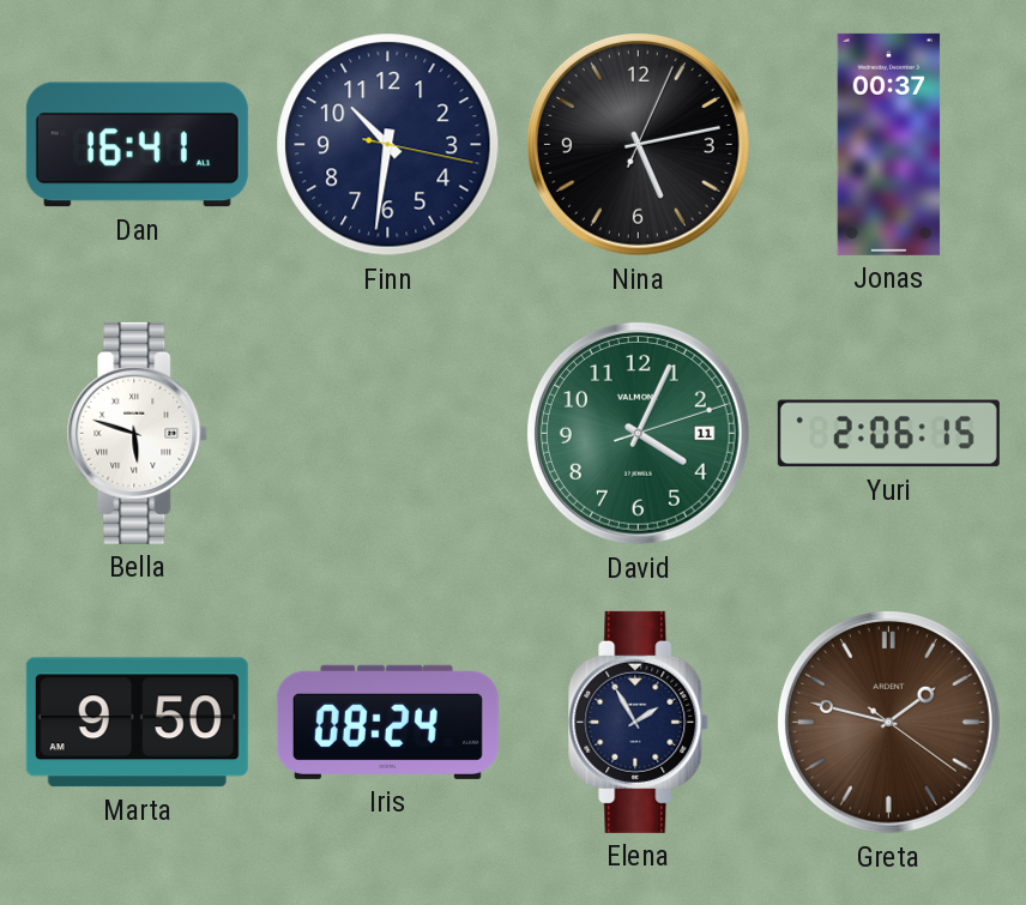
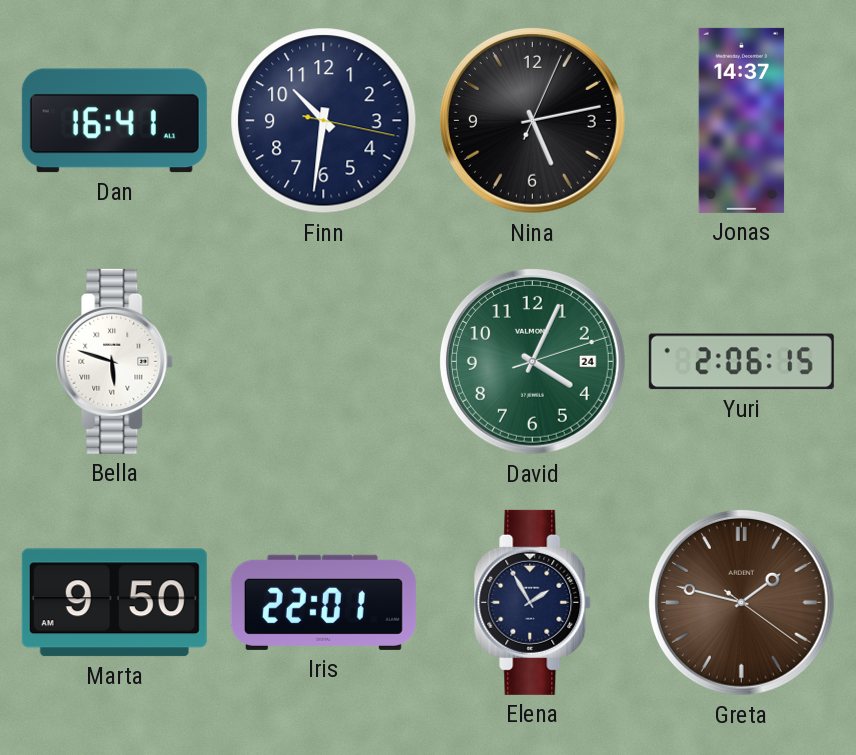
Jonas: 00:37 -> 14:37 (742, 120)
David date: 11 -> 24 (532, 361)
Iris: 08:24 -> 22:01 (323, 602)
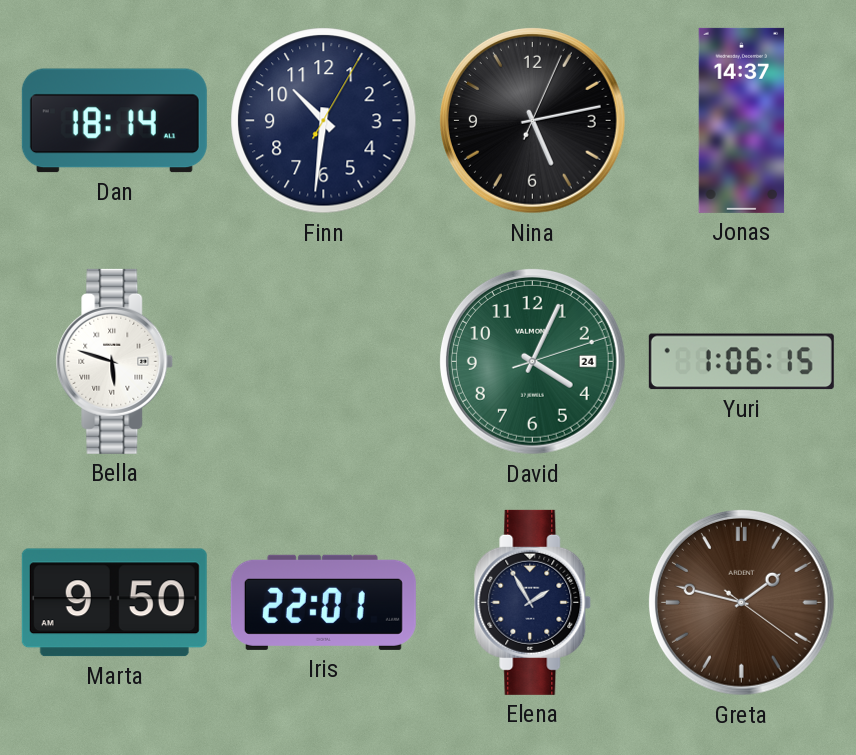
Dan: 16:41 -> 18:14 (114, 121)
Finn: 10:31:17 -> 10:31:05 (324, 121)
Yuri: 2:06 -> 1:06 (741, 362)
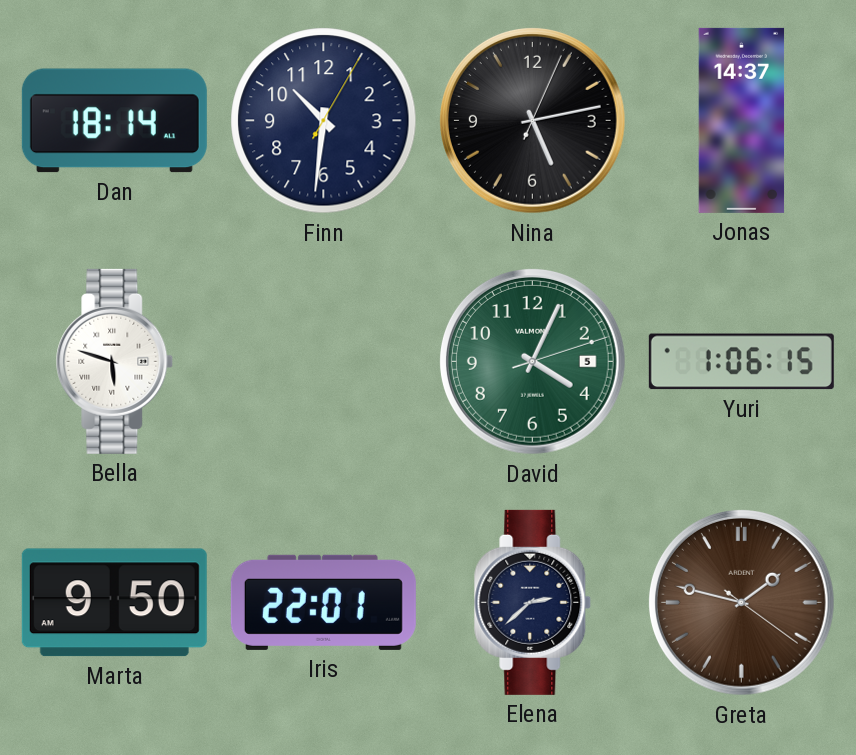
David date: 24 -> 5 (532, 361)
Elena: 1:55 -> 2:38 (533, 602)
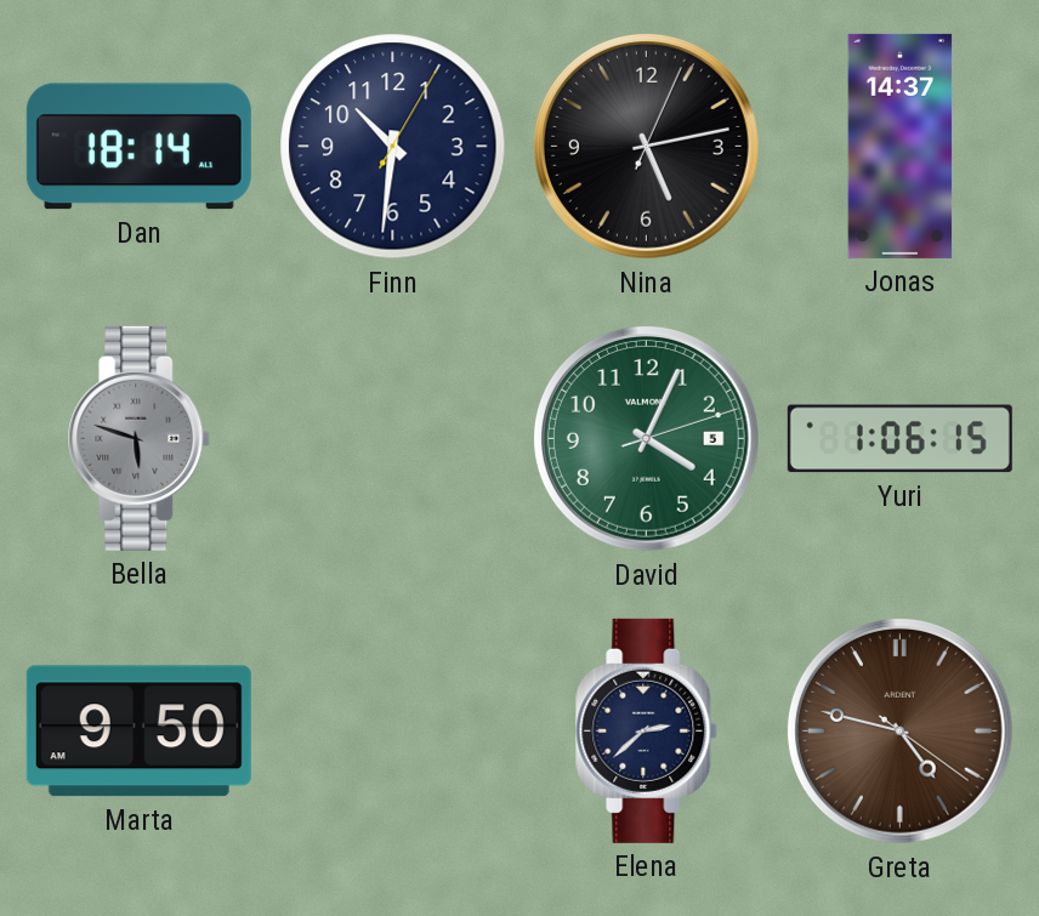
Bella dial: white -> grey (140, 438)
Iris: 22:01 -> none (323, 602)
Greta: 1:47 -> 4:47 (899, 730)
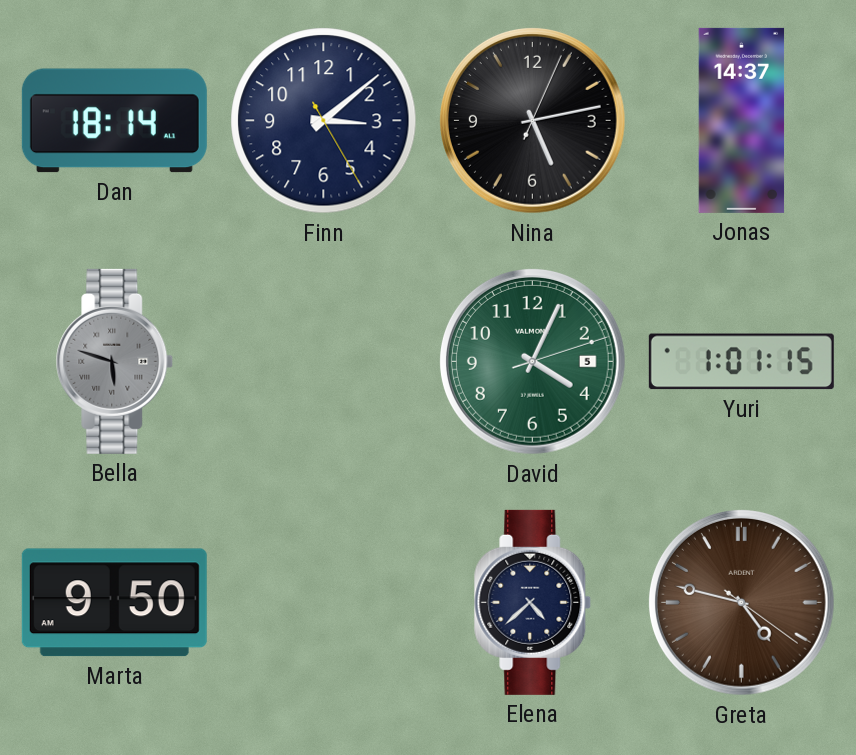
Finn: 10:31 -> 3:08 (324, 121)
Yuri: 1:06 -> 1:01 (741, 362)
Elena: 2:38 -> 4:38 (533, 602)
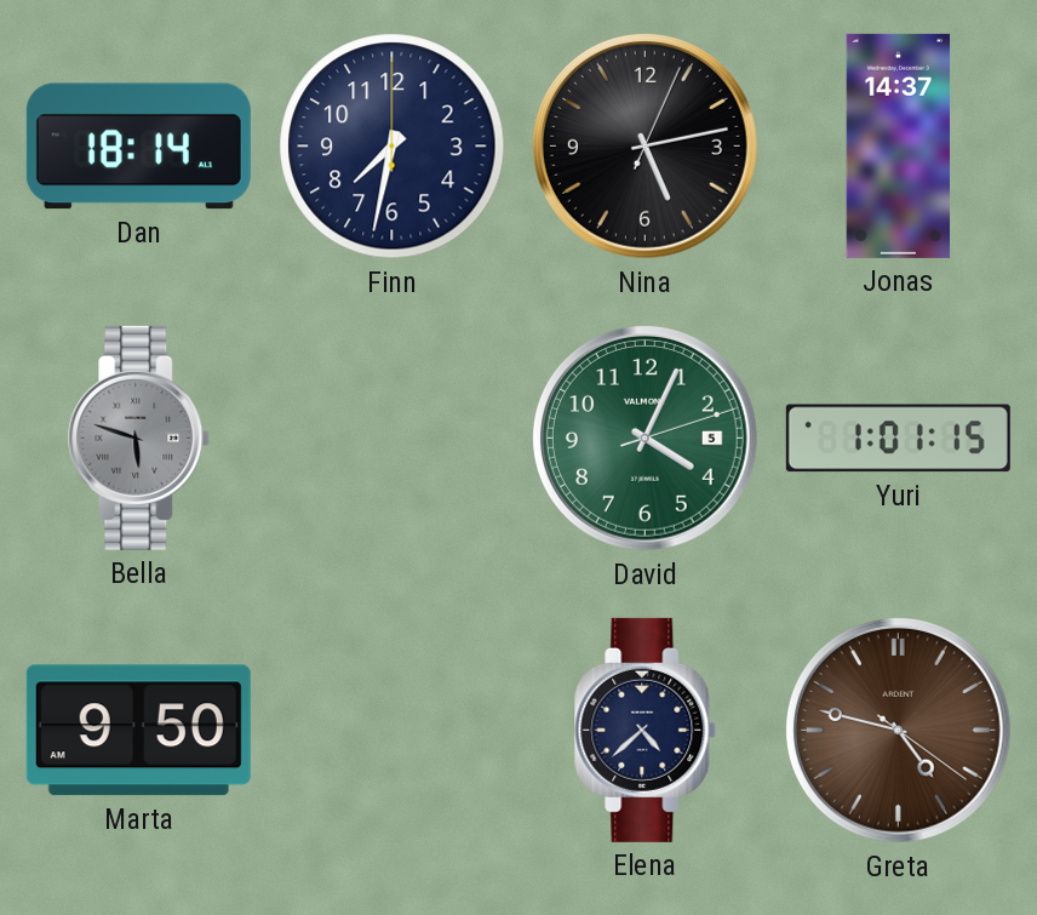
Finn: 3:08 -> 7:32 (393, 147)
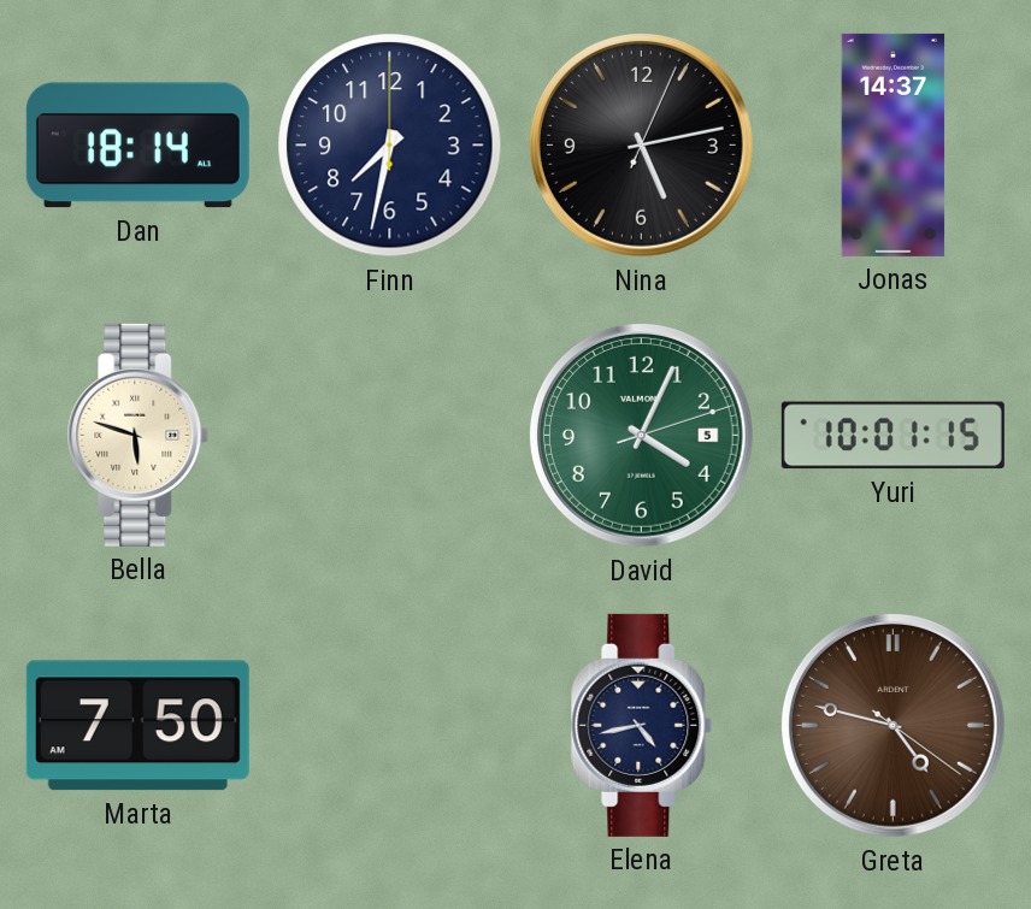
Bella dial: grey -> cream (139, 435)
Yuri: 1:01 -> 10:01 (892, 436)
Marta: 9:50 -> 7:50 (137, 726)
Elena: 4:38 -> 4:43 (642, 725)
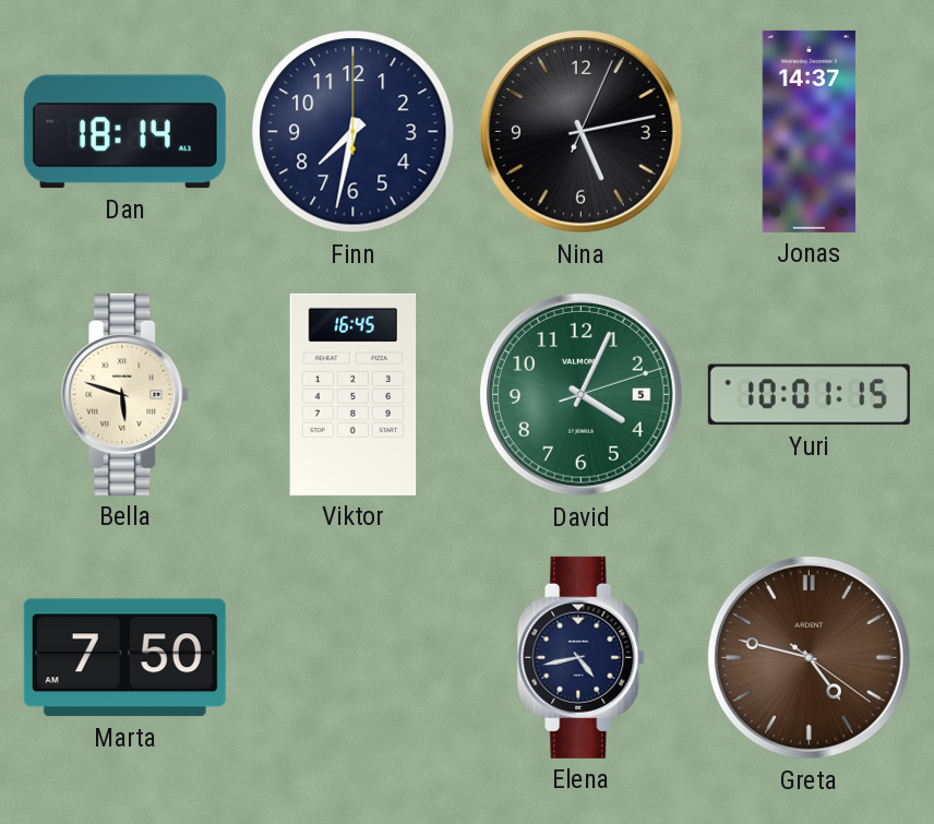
Viktor: none -> 16:45 (354, 394)
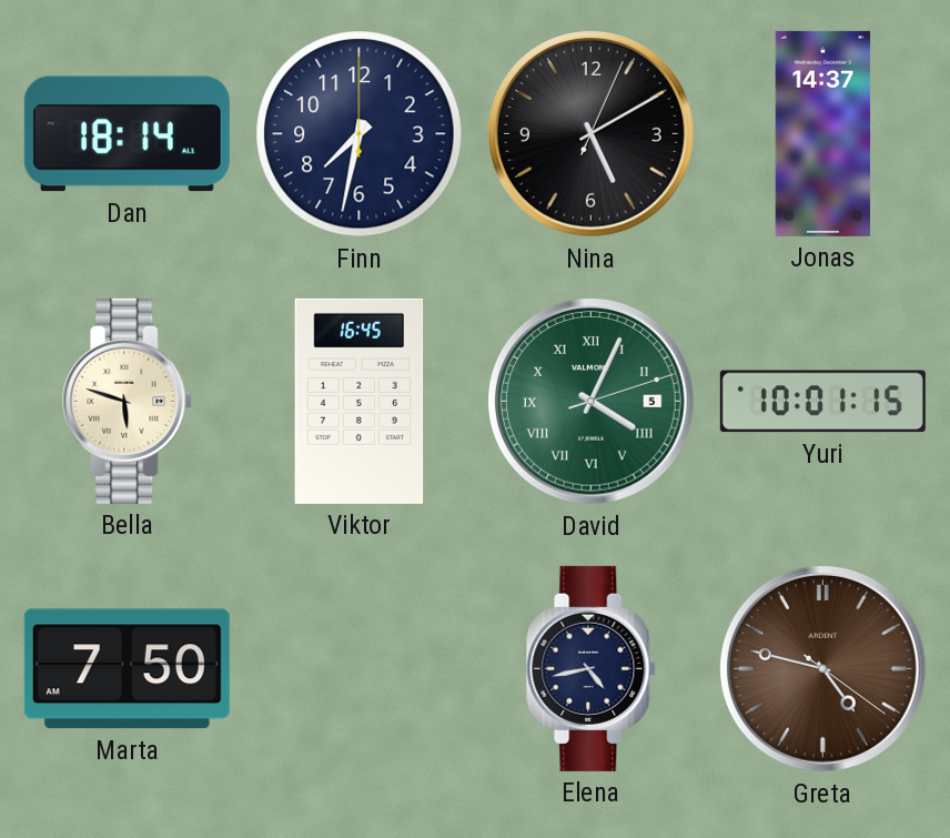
Nina: 5:13 -> 5:10 (590, 133)
David numerals: Arabic -> Roman (590, 401)
